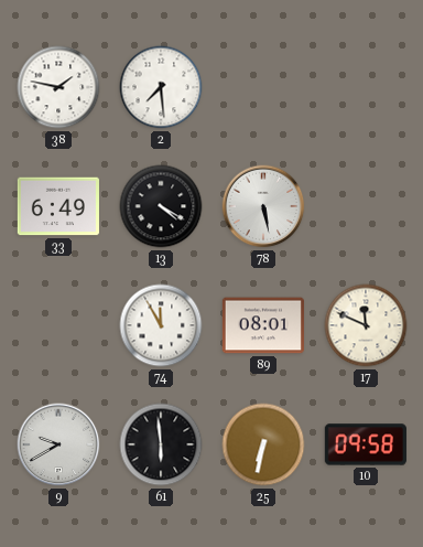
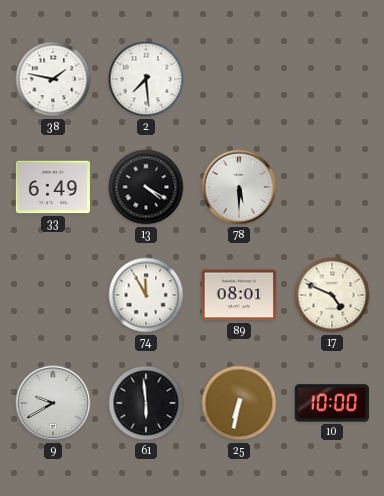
78: 5:28 -> 5:30 (239, 187)
17: 11:49 -> 4:49 (332, 295)
10: 09:58 -> 10:00 (332, 403)
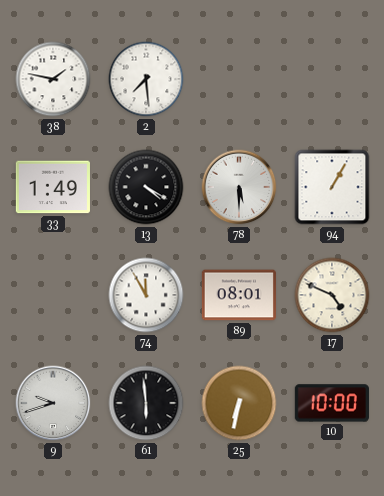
33: 6:49 -> 1:49 (53, 187)
94: none -> 1:05 (332, 187)
9: 9:40 -> 9:42 (53, 403)
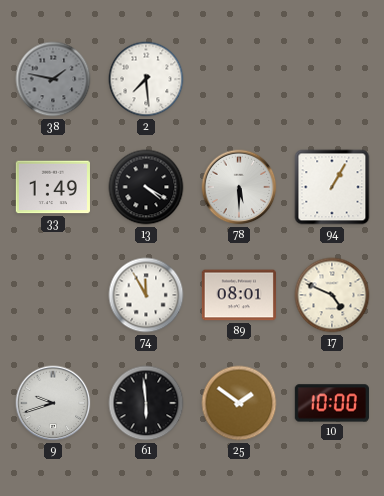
38 dial: white -> grey (53, 79)
25: 6:32 -> 1:51 (239, 403)
